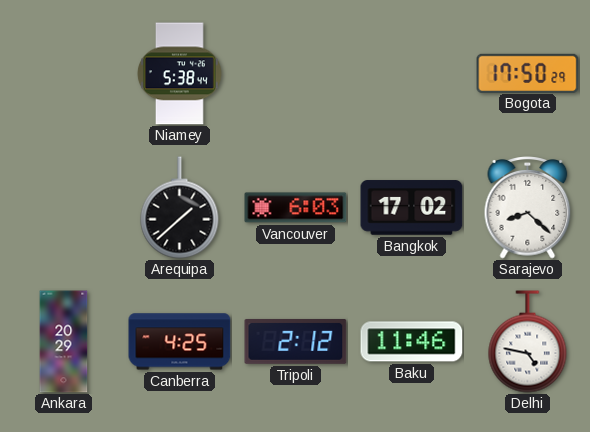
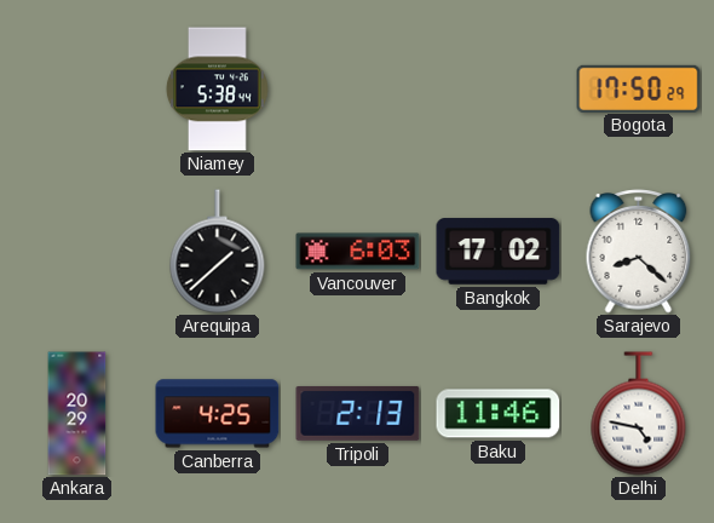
Tripoli: 2:12 -> 2:13 (358, 413)
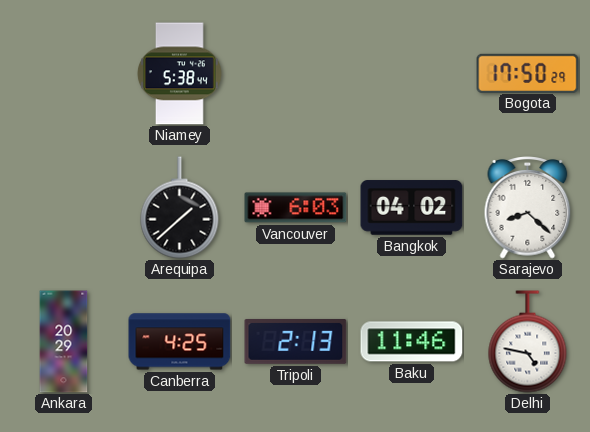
Bangkok: 17:02 -> 04:02 (412, 208)
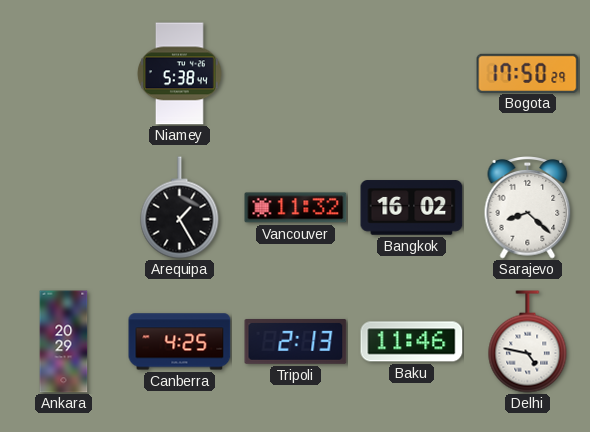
Arequipa: 1:38 -> 1:25 (180, 208)
Vancouver: 6:03 -> 11:32 (296, 208)
Bangkok: 04:02 -> 16:02 (412, 208)
